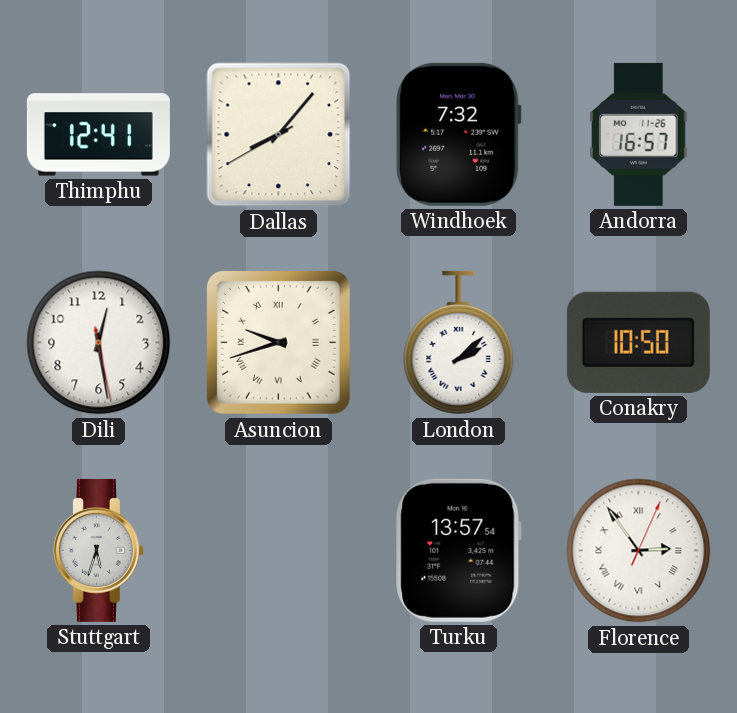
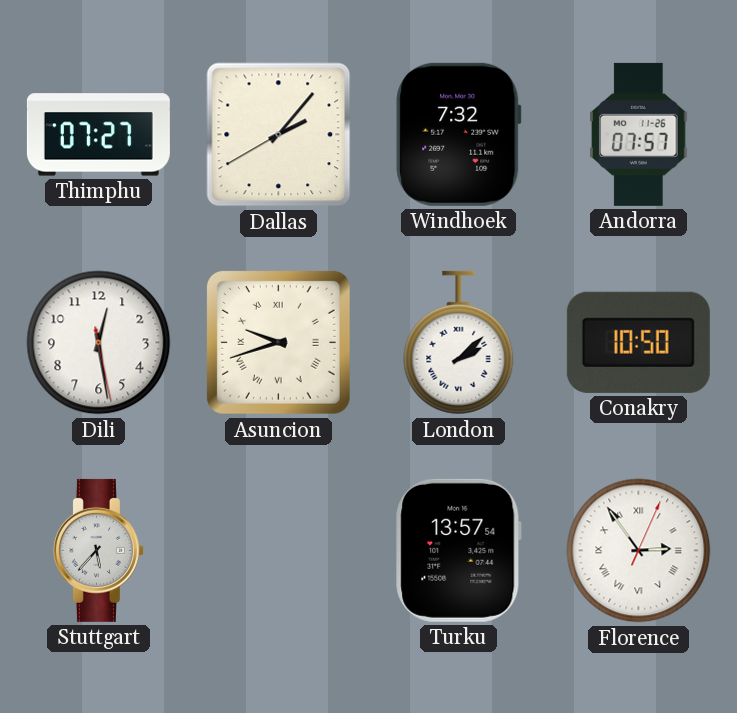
Thimphu: 12:41 -> 07:27 (98, 135)
Dallas: 8:06 -> 2:06 (279, 135)
Andorra: 16:57 -> 07:57 (639, 134)
Stuttgart: 5:33 -> 5:37 (98, 550)
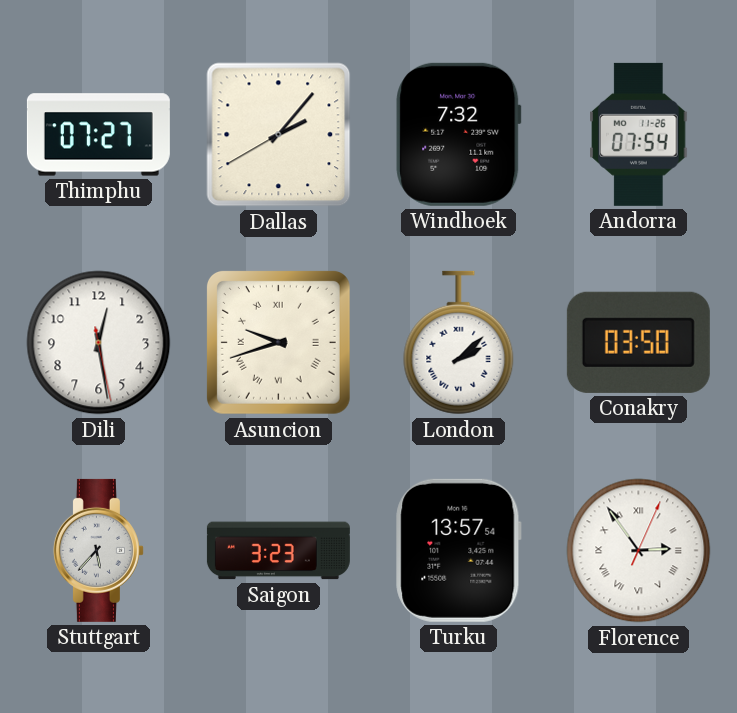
Andorra: 07:57 -> 07:54 (639, 134)
Conakry: 10:50 -> 03:50 (638, 342)
Saigon: none -> 3:23 (278, 551)
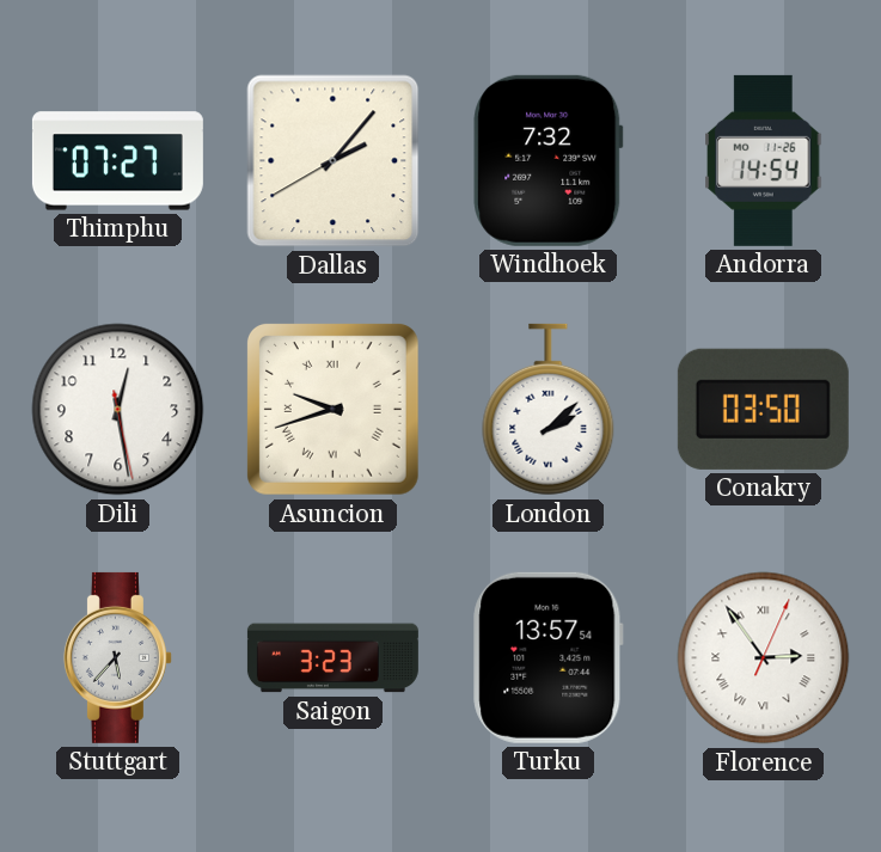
Andorra: 07:54 -> 14:54 (764, 160)
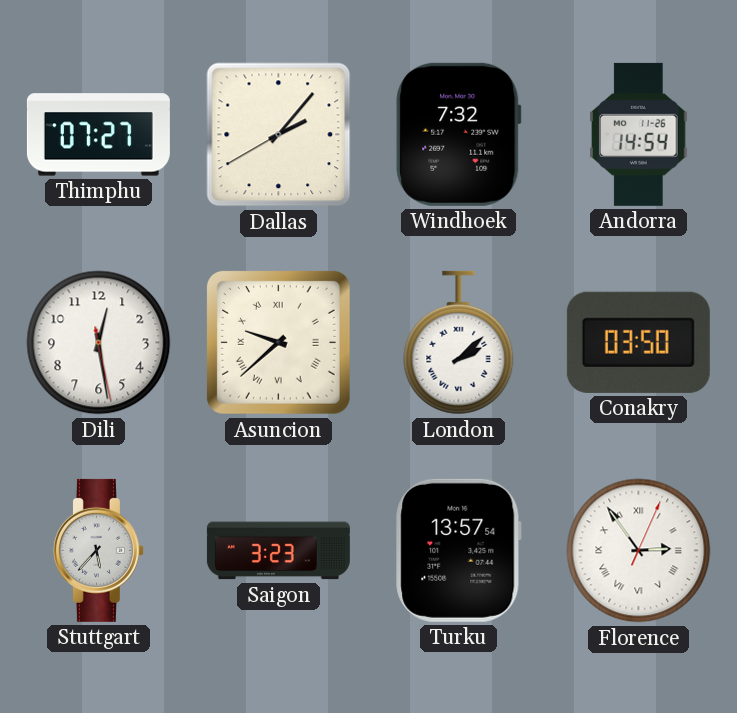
Asuncion: 9:42 -> 9:38 (278, 342)
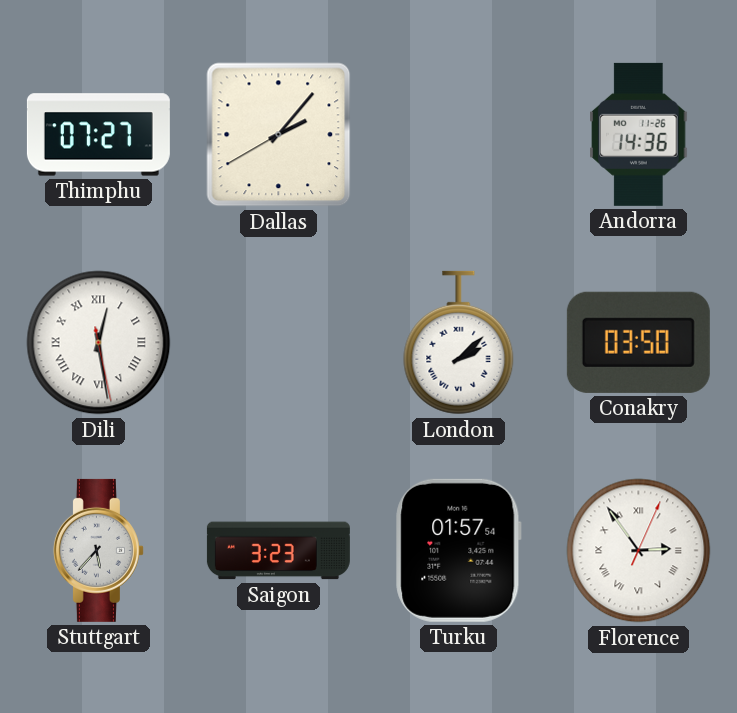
Windhoek: 7:32 -> none (459, 134)
Andorra: 14:54 -> 14:36 (639, 134)
Dili numerals: Arabic -> Roman (99, 343)
Asuncion: 9:38 -> none (278, 342)
Turku: 13:57 -> 01:57 (459, 550)
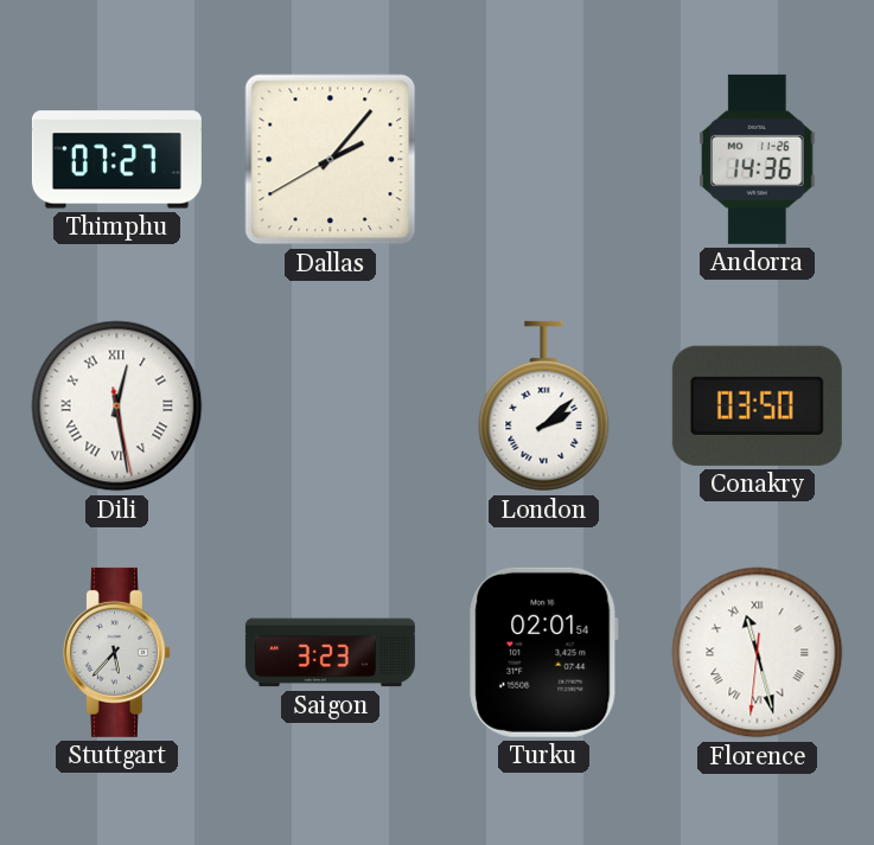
Turku: 01:57 -> 02:01 (544, 652)
Florence: 2:54 -> 11:27 (758, 653)
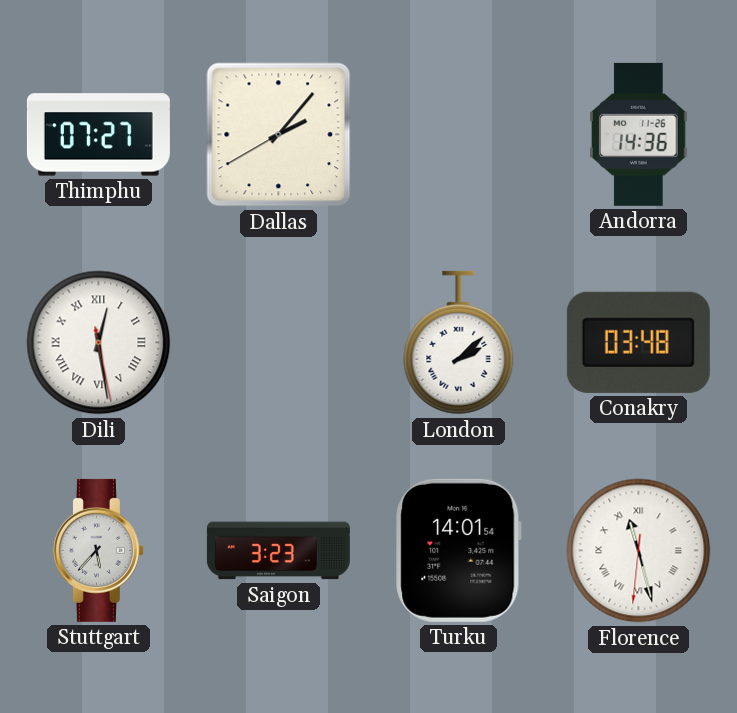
Conakry: 03:50 -> 03:48 (638, 342)
Turku: 02:01 -> 14:01 (459, 550)
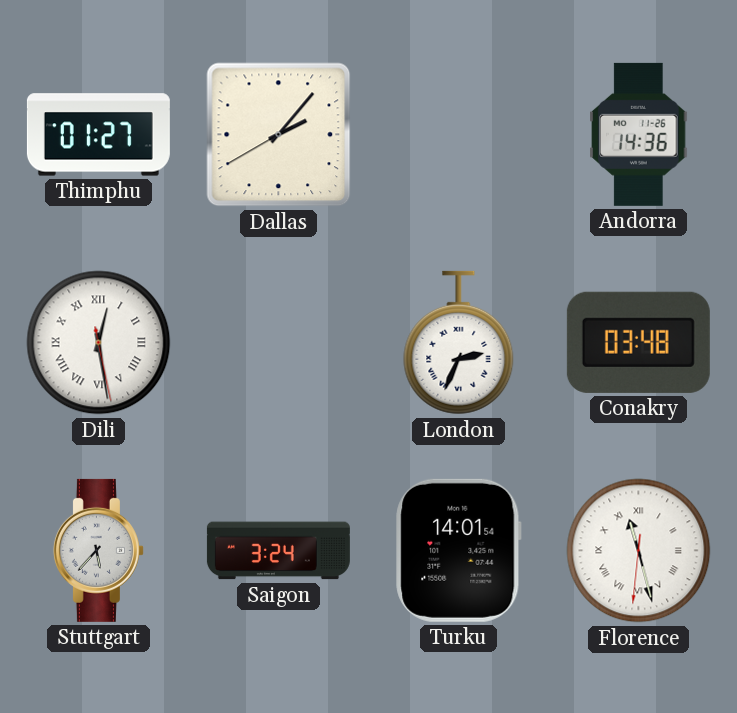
Thimphu: 07:27 -> 01:27 (98, 135)
London: 2:08 -> 2:34 (459, 343)
Saigon: 3:23 -> 3:24 (278, 551)
